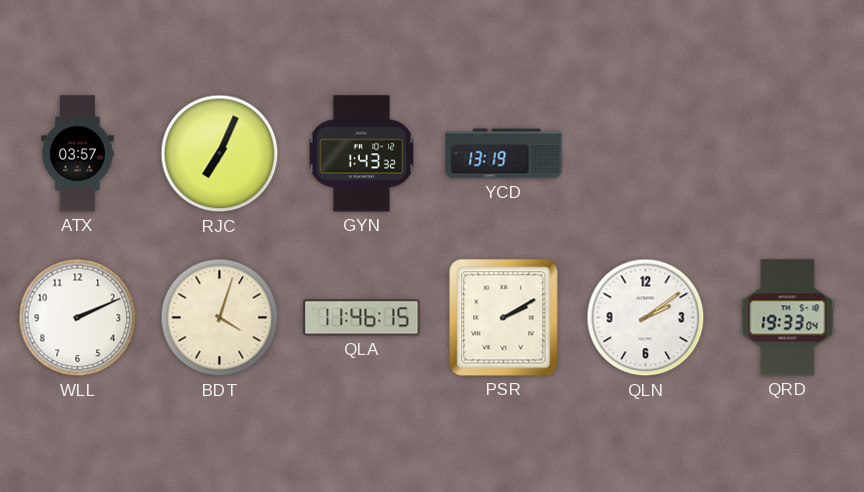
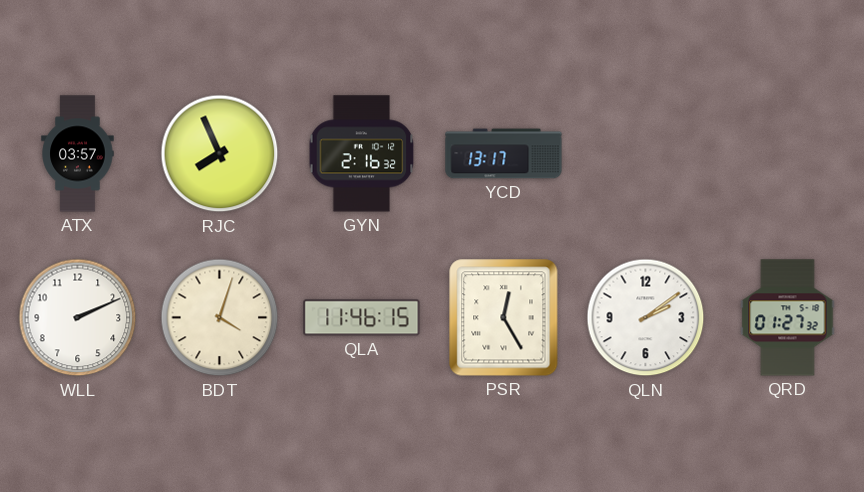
RJC: 7:04 -> 7:56 (220, 154)
GYN: 1:43 -> 2:16 (362, 154)
YCD: 13:19 -> 13:17 (504, 154)
PSR: 2:10 -> 12:25 (504, 318)
QRD: 19:33 -> 01:27 (788, 318)
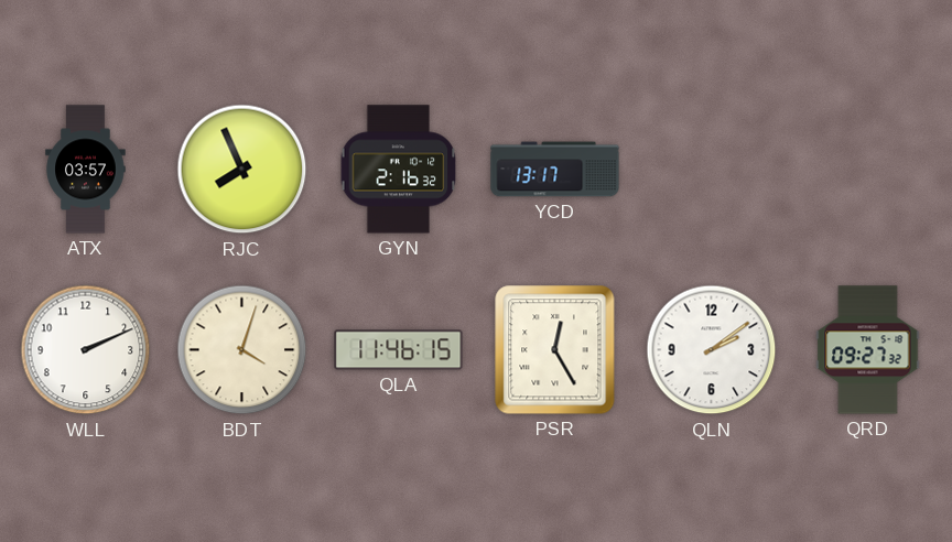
QRD: 01:27 -> 09:27 (868, 350)
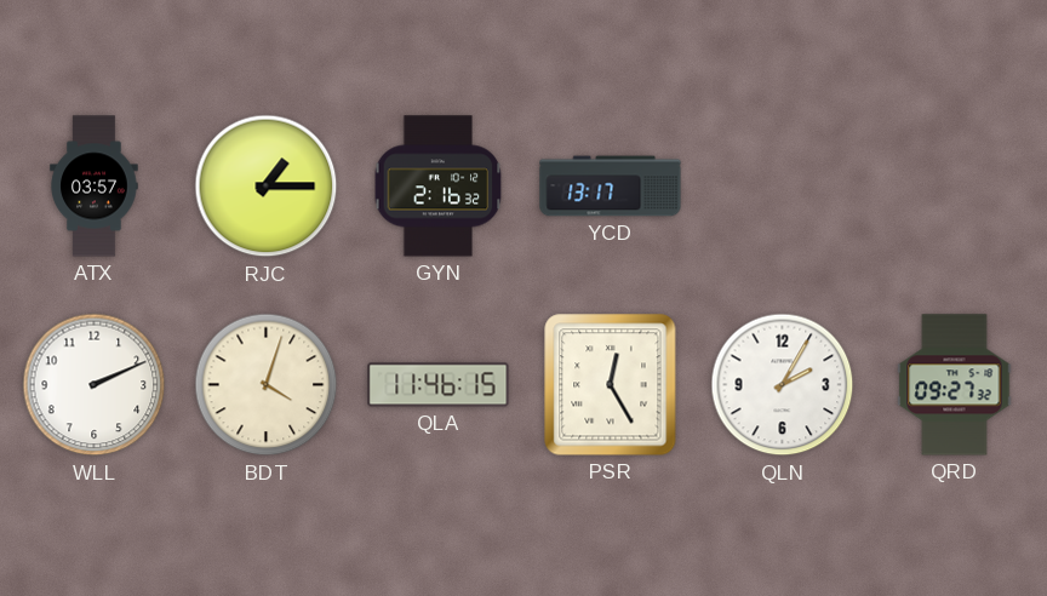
RJC: 7:56 -> 1:15 (267, 187)
QLN: 2:09 -> 2:05 (783, 385)
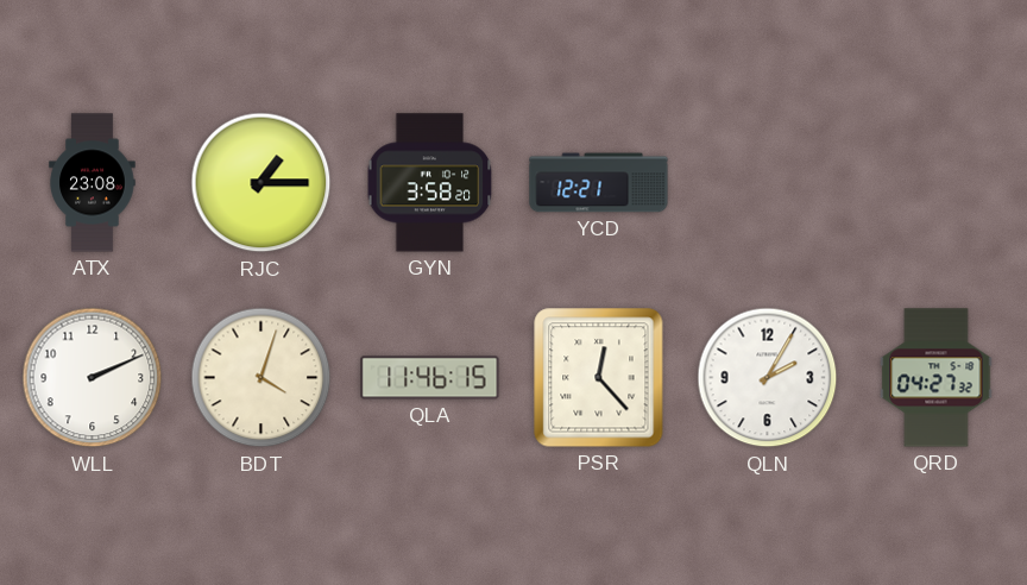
ATX: 03:57 -> 23:08 (93, 183)
GYN: 2:16 -> 3:58 (430, 183)
YCD: 13:17 -> 12:21 (599, 183)
PSR: 12:25 -> 12:23 (599, 378)
QRD: 09:27 -> 04:27 (937, 378)
